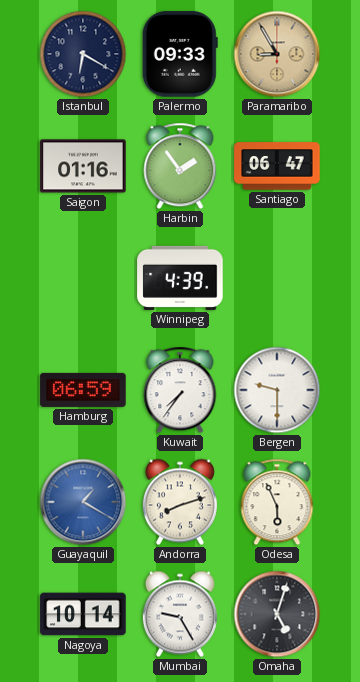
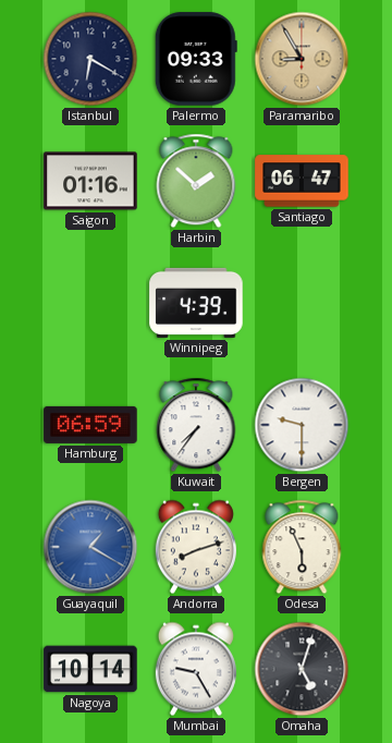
Harbin: 1:54 -> 1:52 (196, 181)
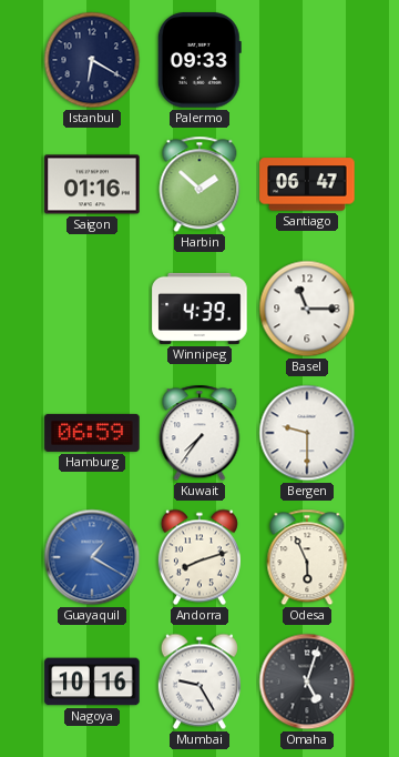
Paramaribo: 8:55 -> none (302, 59)
Basel: none -> 11:15 (307, 309)
Nagoya: 10:14 -> 10:16 (92, 682)
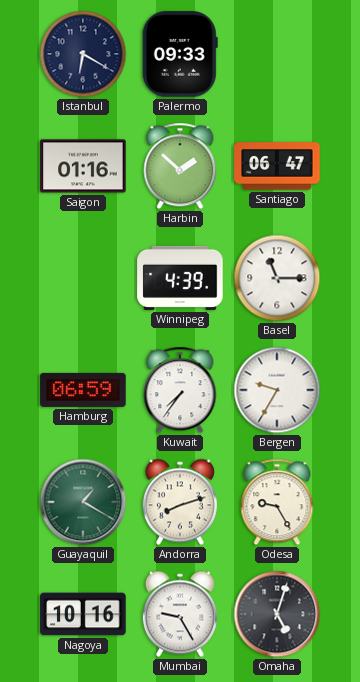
Bergen: 9:30 -> 9:35 (277, 390)
Guayaquil dial: blue -> green (83, 502)
Odesa: 5:56 -> 9:25 (277, 502)
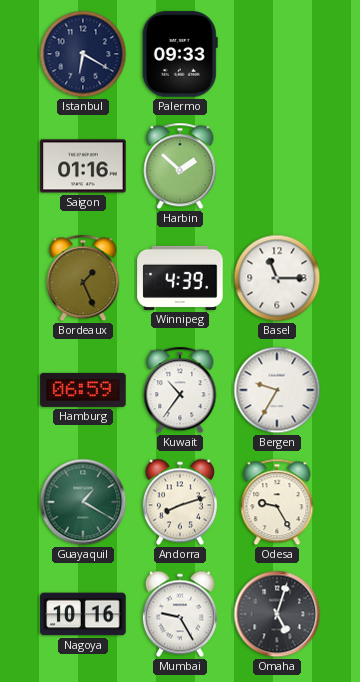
Santiago: 06:47 -> none (277, 166)
Bordeaux: none -> 1:26 (83, 278)
Kuwait: 7:36 -> 10:36 (180, 390)
